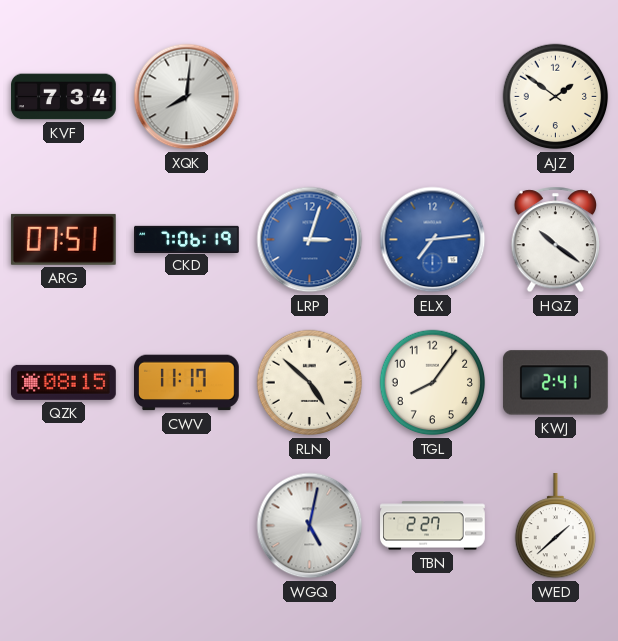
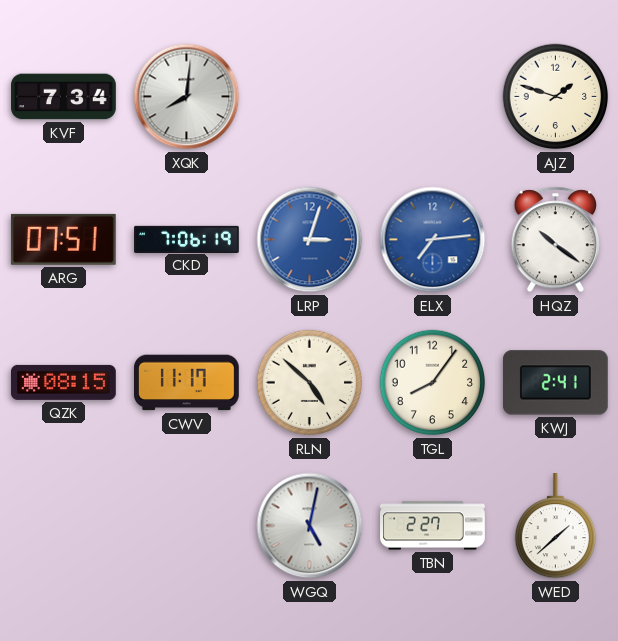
AJZ: 1:51 -> 1:48 (556, 97)
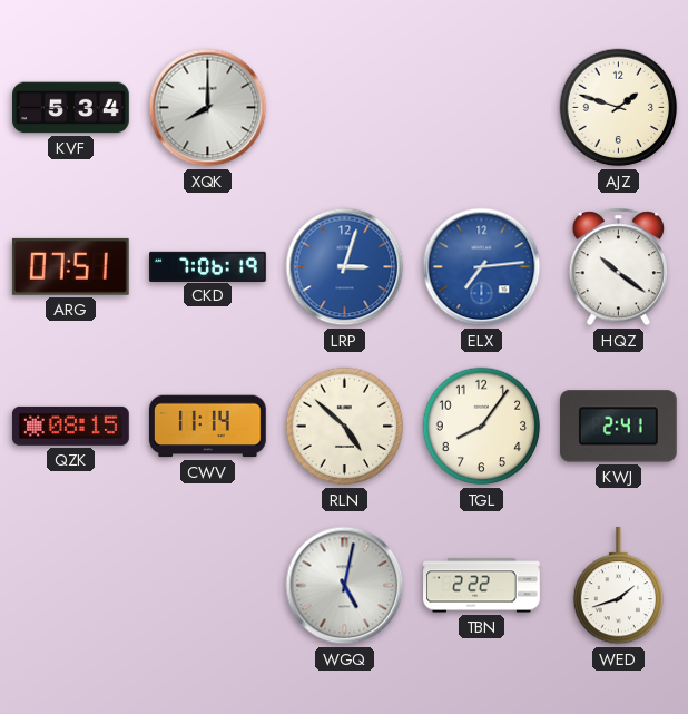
KVF: 7:34 -> 5:34 (71, 108)
XQK: 8:01 -> 8:00 (208, 108)
CWV: 11:17 -> 11:14 (208, 427)
TBN: 2:27 -> 2:22 (482, 586)
WED: 1:38 -> 1:42 (618, 587)
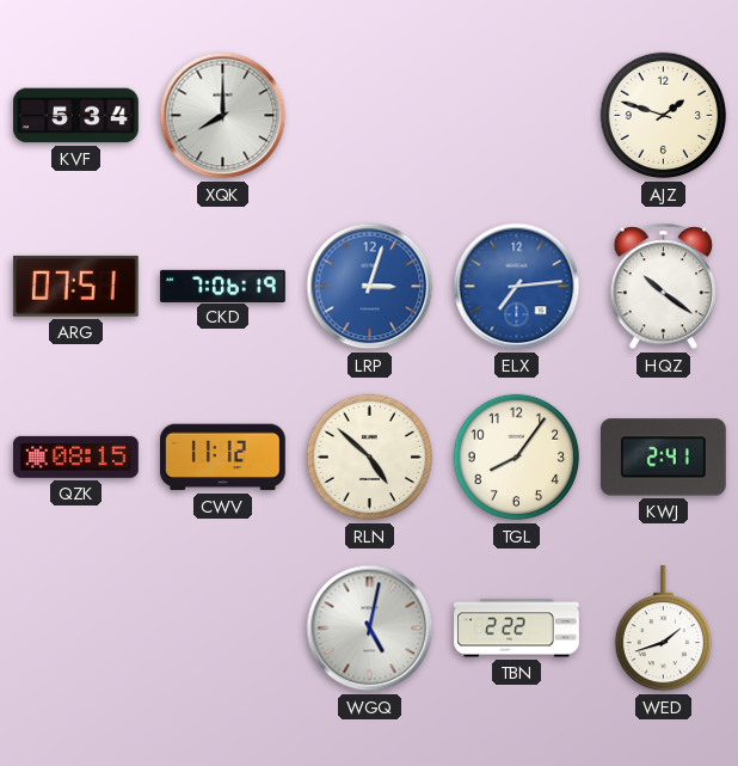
CWV: 11:14 -> 11:12 (223, 458)
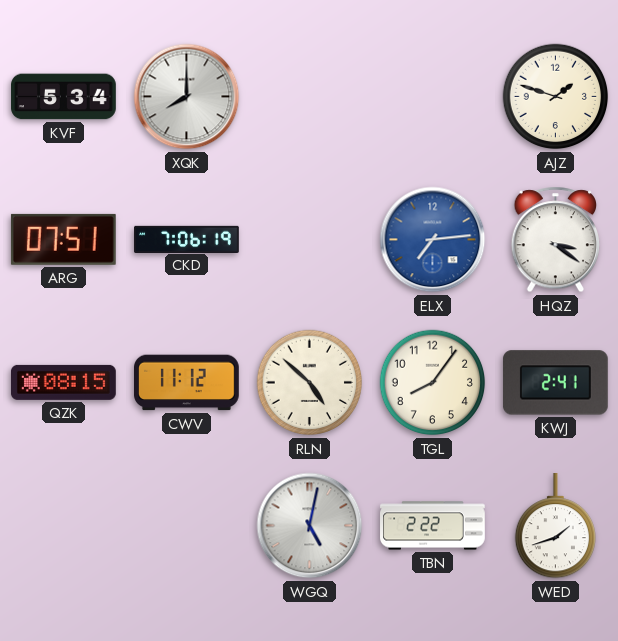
LRP: 3:03 -> none (370, 287)
HQZ: 10:21 -> 3:21 (556, 240)
